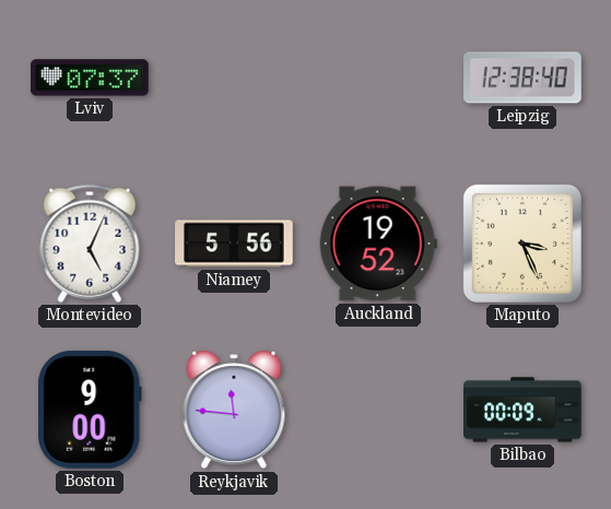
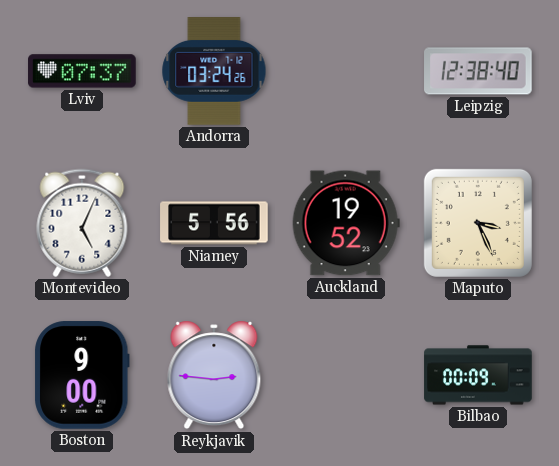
Andorra: none -> 03:24 (214, 71)
Reykjavik: 11:46 -> 2:46 (214, 375)
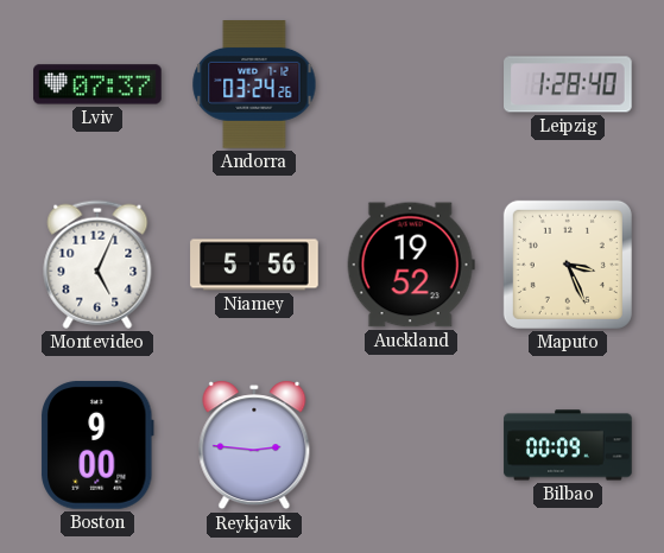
Leipzig: 12:38 -> 1:28 (568, 84)
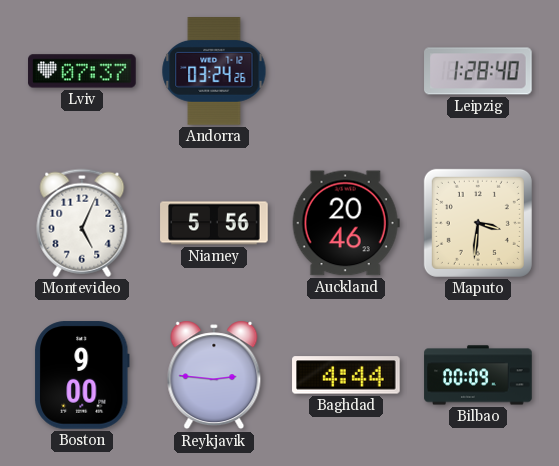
Auckland: 19:52 -> 20:46 (346, 223)
Maputo: 3:26 -> 3:31 (478, 223)
Baghdad: none -> 4:44 (346, 375)
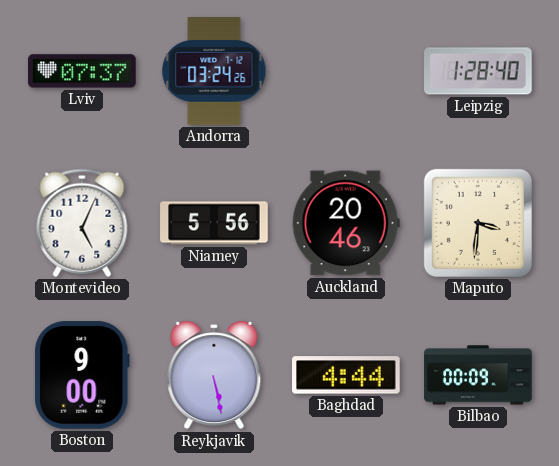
Reykjavik: 2:46 -> 5:28 (214, 375)
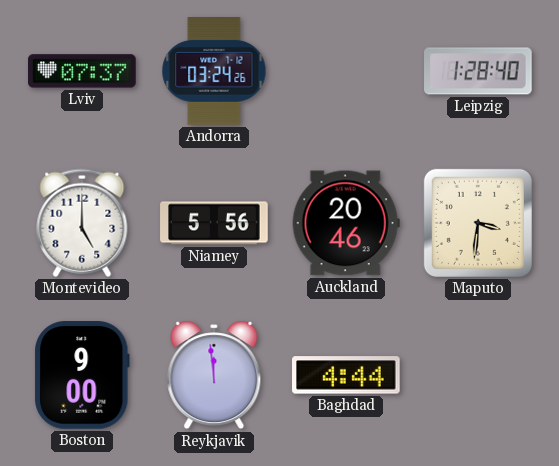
Montevideo: 5:04 -> 5:00 (82, 223)
Reykjavik: 5:28 -> 11:59 (214, 375)
Bilbao: 00:09 -> none (478, 375)
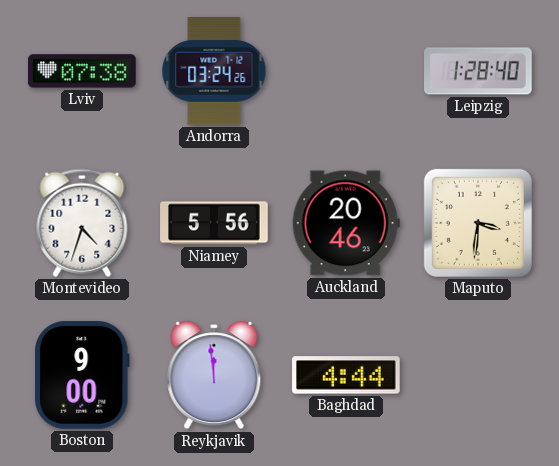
Lviv: 07:37 -> 07:38 (82, 71)
Montevideo: 5:00 -> 4:33 (82, 223)
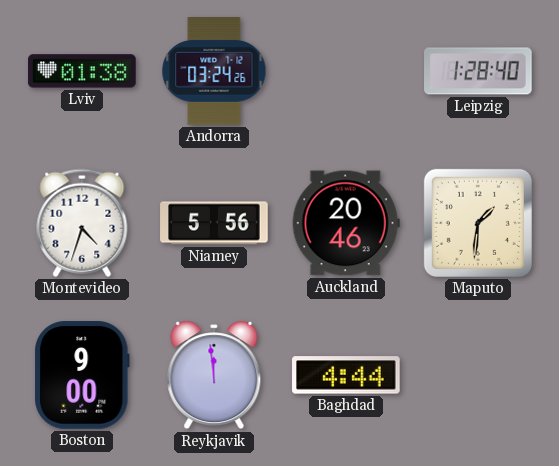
Lviv: 07:38 -> 01:38 (82, 71)
Maputo: 3:31 -> 1:31 (478, 223)
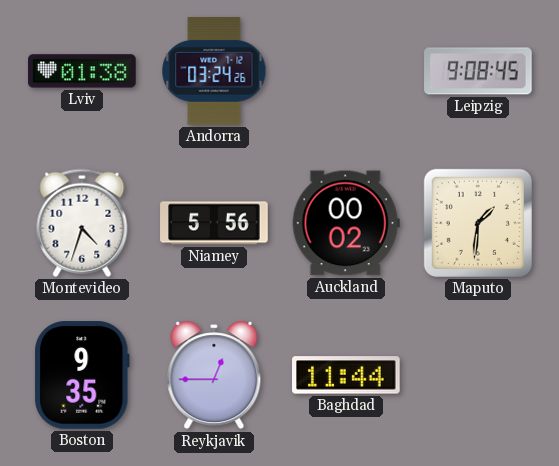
Leipzig: 1:28 -> 9:08 (478, 71)
Auckland: 20:46 -> 00:02 (346, 223)
Boston: 9:00 -> 9:35 (83, 375)
Reykjavik: 11:59 -> 12:45 (214, 375)
Baghdad: 4:44 -> 11:44 (346, 375)
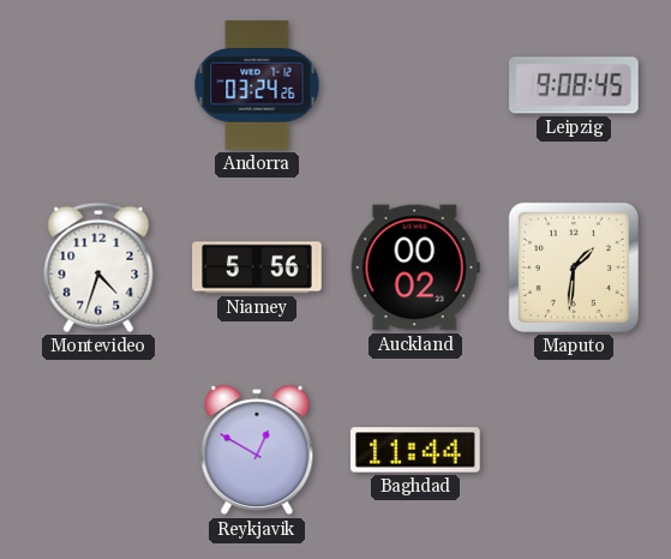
Lviv: 01:38 -> none (82, 71)
Boston: 9:35 -> none (83, 375)
Reykjavik: 12:45 -> 12:50 (257, 450)
